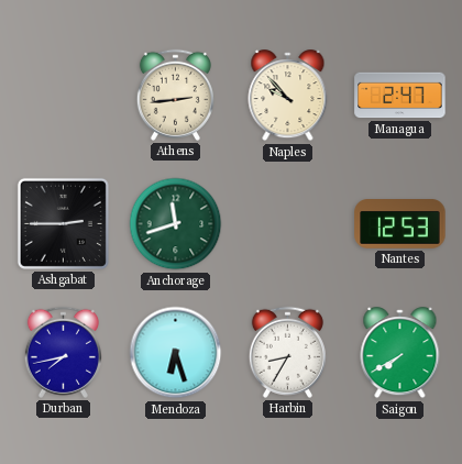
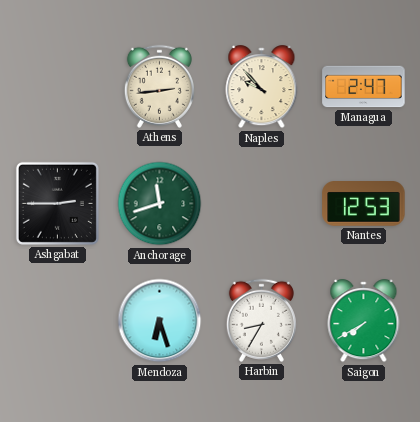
Durban: 7:43 -> none (63, 352)
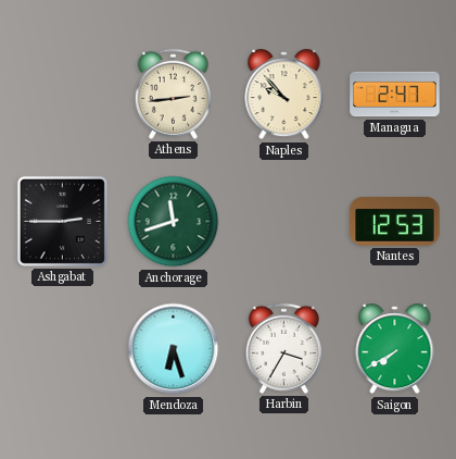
Harbin: 8:35 -> 3:35 (283, 348)
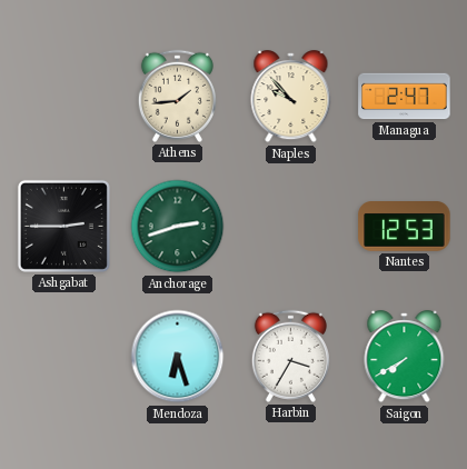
Athens: 2:44 -> 1:44 (177, 96)
Anchorage: 11:42 -> 2:42 (178, 227)
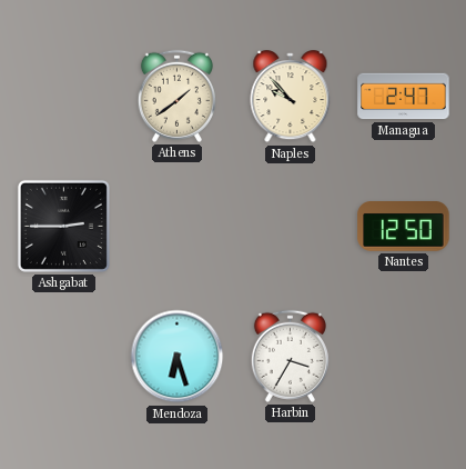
Athens: 1:44 -> 1:39 (176, 96)
Anchorage: 2:42 -> none (178, 227)
Nantes: 12:53 -> 12:50 (404, 227)
Saigon: 7:40 -> none (405, 357)
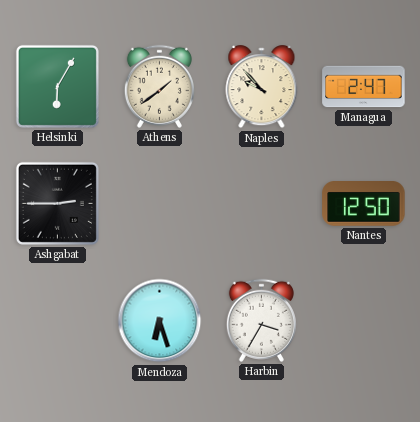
Helsinki: none -> 6:05 (57, 86)
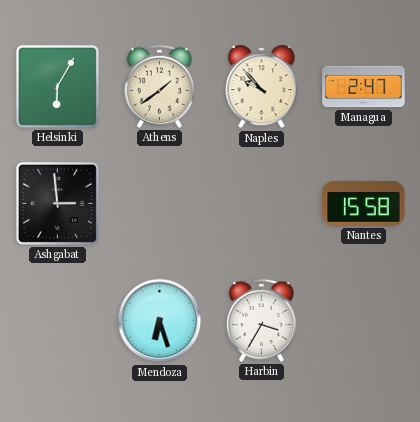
Ashgabat: 2:45 -> 2:59 (57, 203)
Nantes: 12:50 -> 15:58 (364, 204)
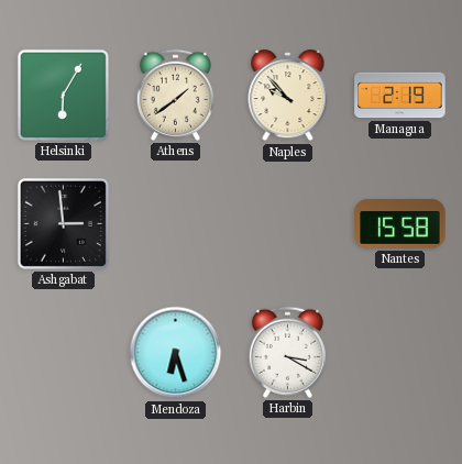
Managua: 2:47 -> 2:19 (400, 96)
Harbin: 3:35 -> 3:20 (287, 352)
